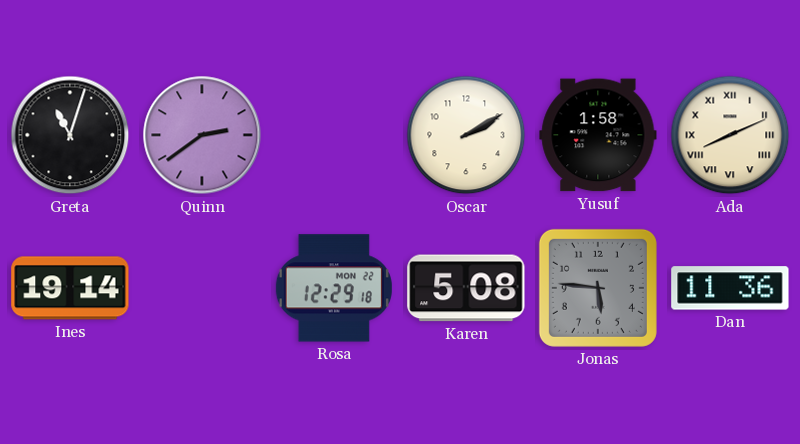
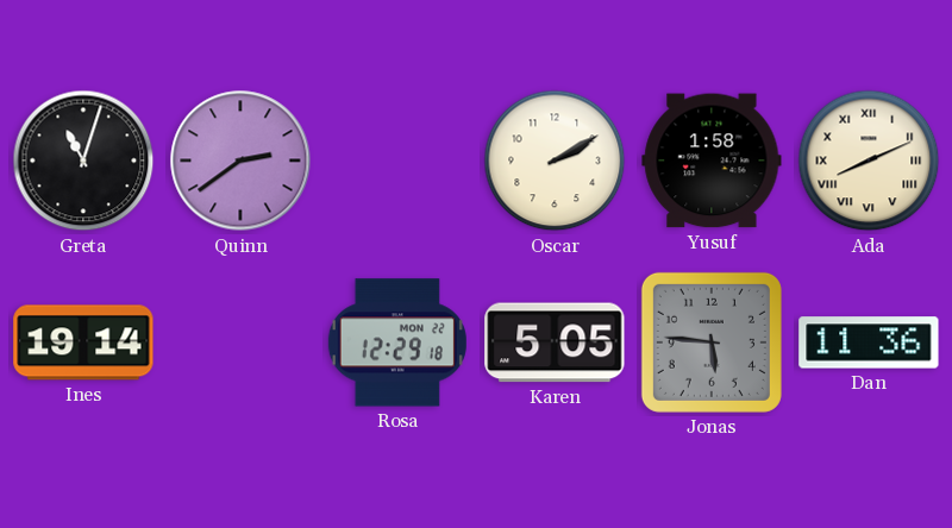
Karen: 5:08 -> 5:05 (555, 342)
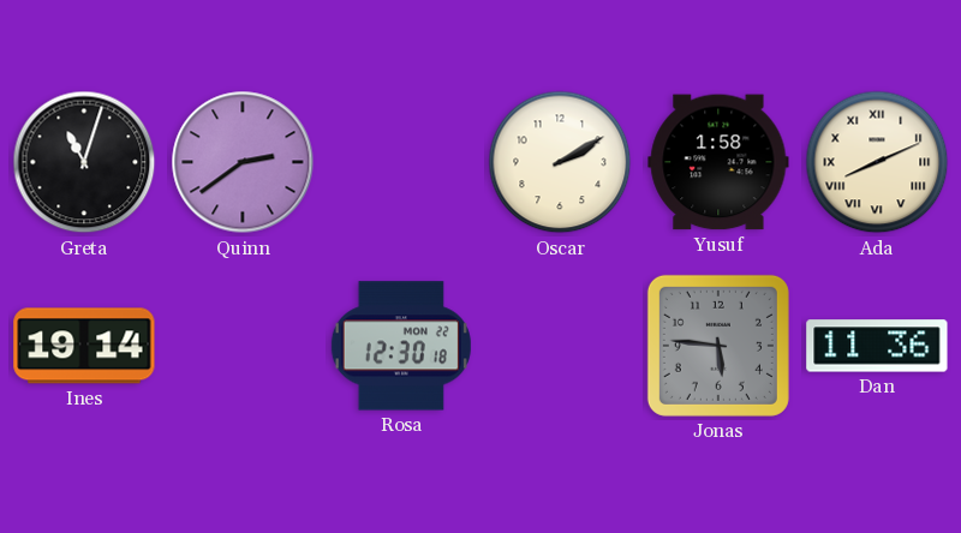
Rosa: 12:29 -> 12:30 (401, 346)
Karen: 5:05 -> none (555, 342)
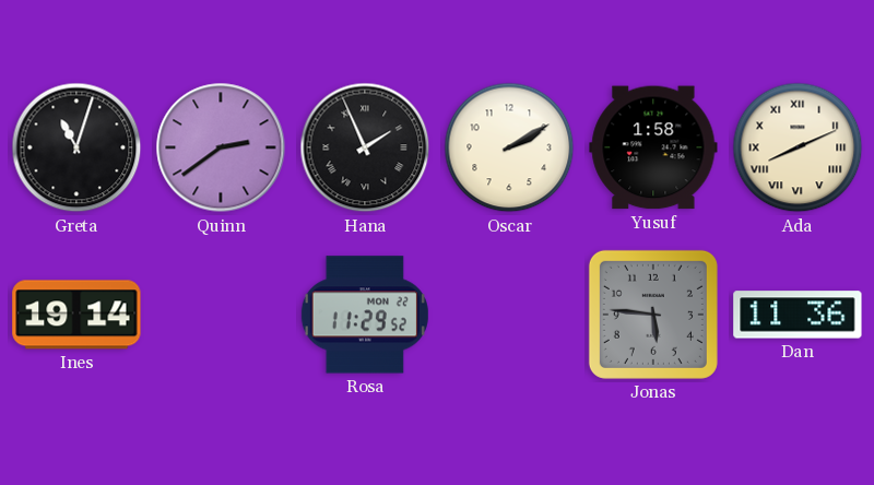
Hana: none -> 1:56 (365, 147)
Rosa: 12:30 -> 11:29 (365, 315)
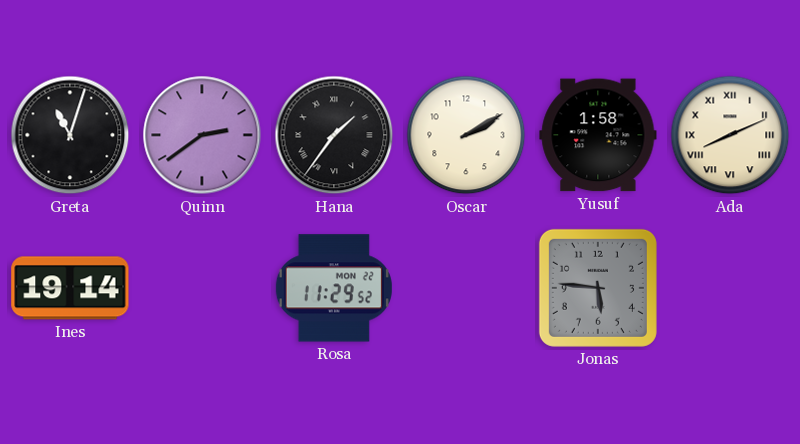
Hana: 1:56 -> 1:36 (334, 135)
Dan: 11:36 -> none (798, 315)
